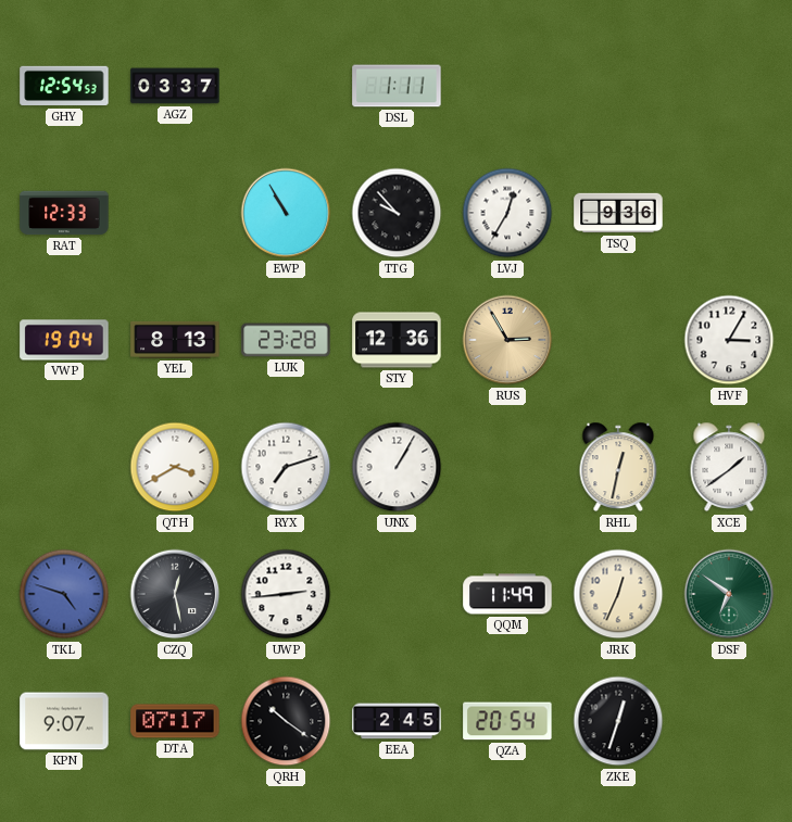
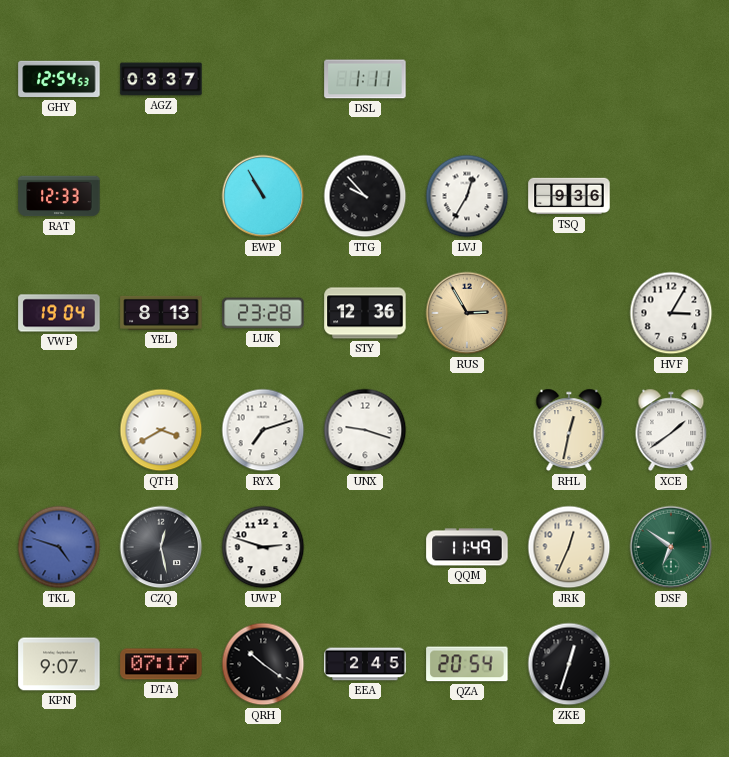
UNX: 1:05 -> 9:18 (365, 430)
UWP: 2:44 -> 2:48 (263, 547)
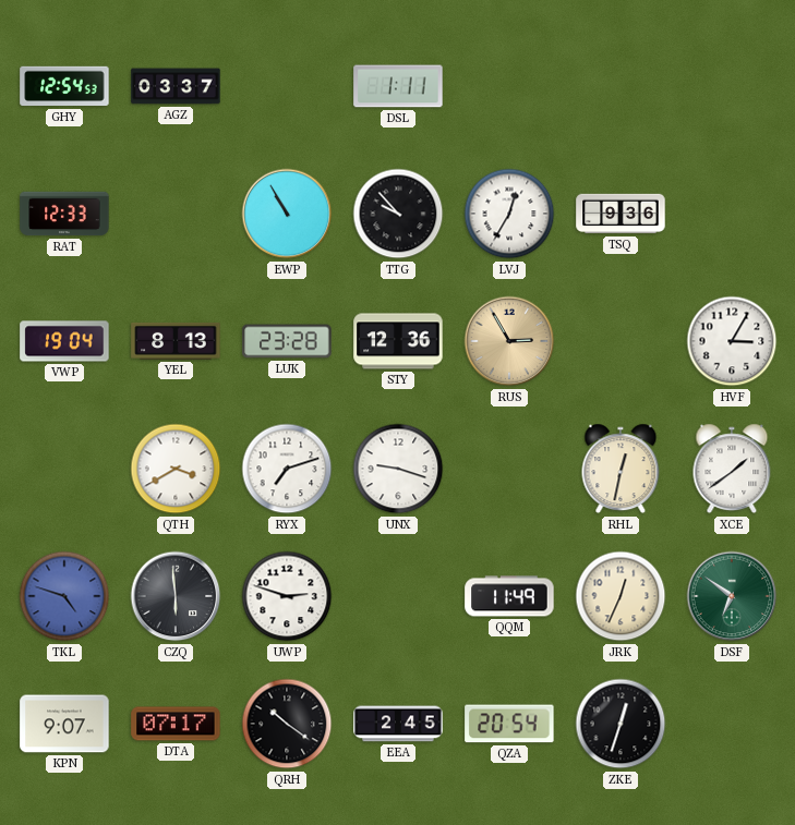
CZQ: 12:28 -> 5:59 (176, 596)
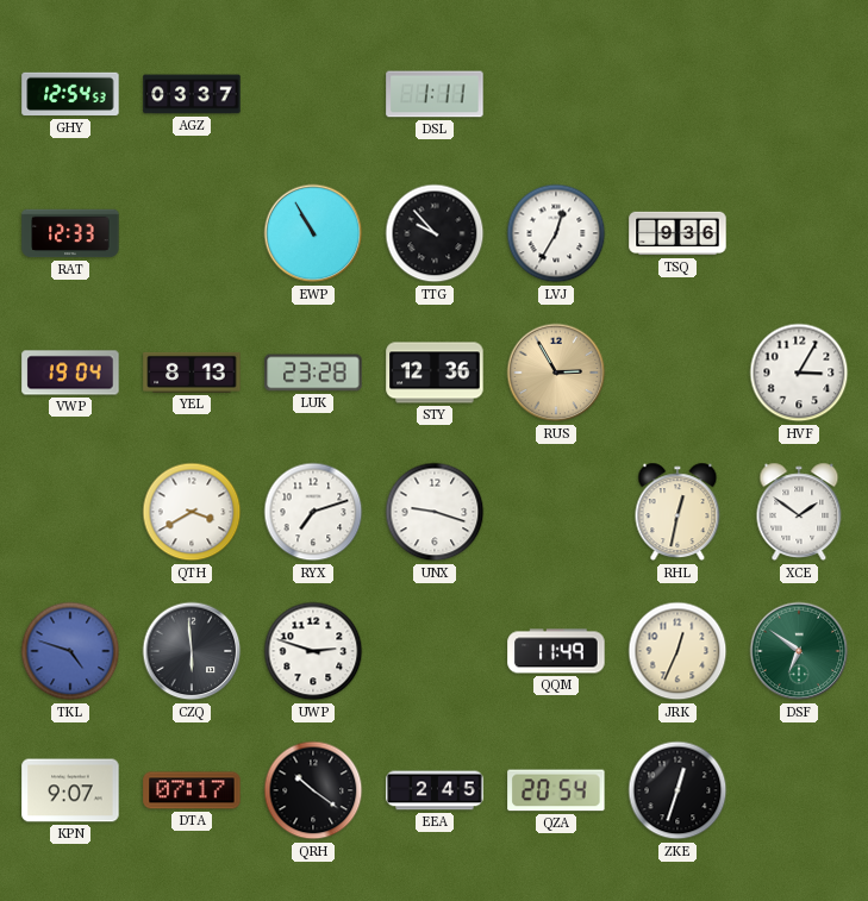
XCE: 1:39 -> 1:51 (799, 512)
